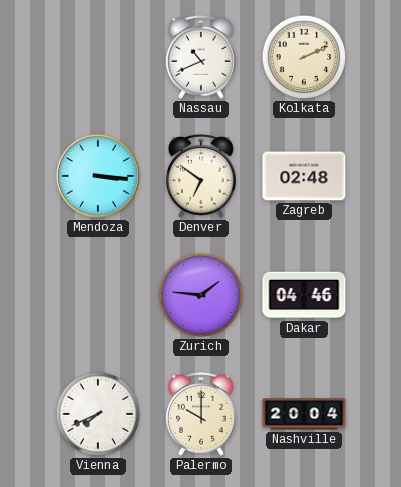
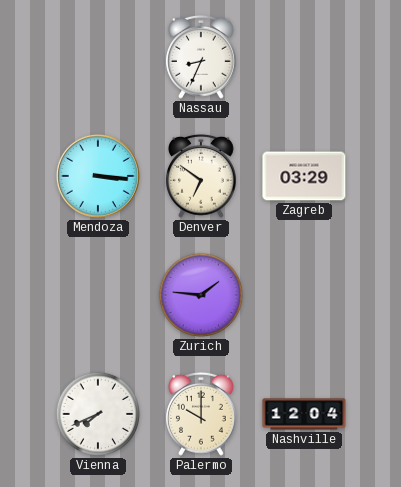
Nassau: 10:41 -> 8:34 (202, 57)
Kolkata: 2:11 -> none (304, 57)
Zagreb: 02:48 -> 03:29 (304, 176)
Dakar: 04:46 -> none (304, 295)
Nashville: 20:04 -> 12:04 (304, 414)
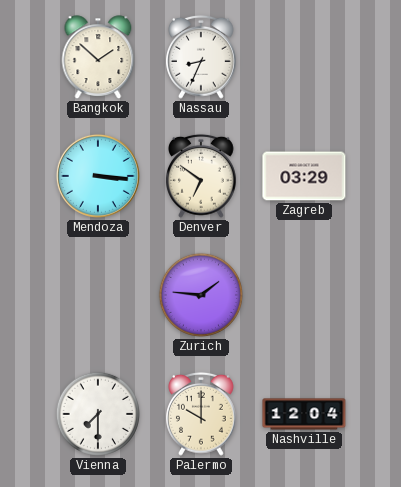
Bangkok: none -> 1:52 (98, 57)
Vienna: 7:41 -> 7:30 (98, 414)
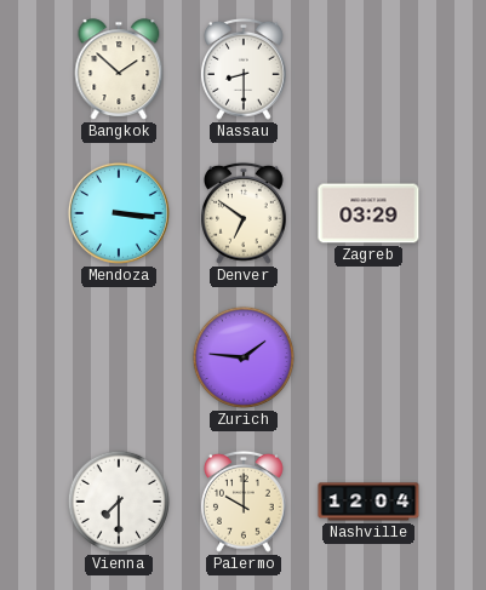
Nassau: 8:34 -> 8:30 (245, 69)
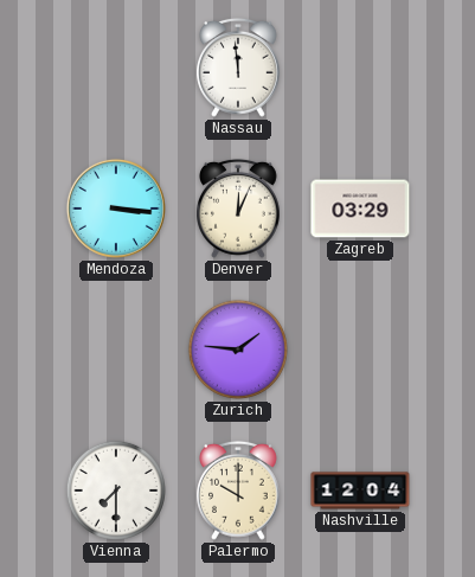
Bangkok: 1:52 -> none (119, 69)
Nassau: 8:30 -> 11:59 (239, 68)
Denver: 6:51 -> 12:04 (239, 209)
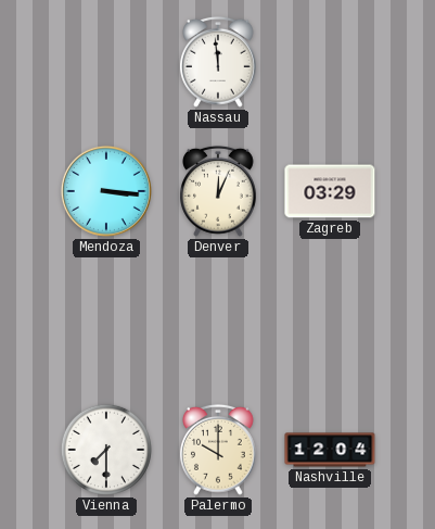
Zurich: 1:46 -> none (238, 350)
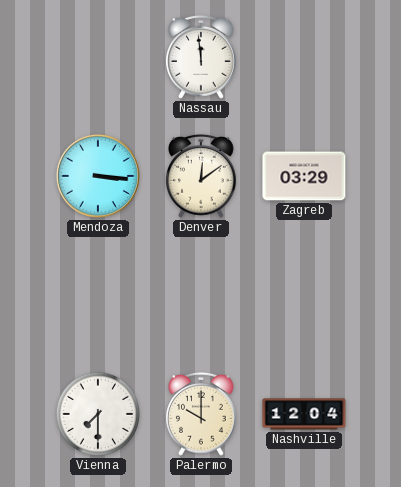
Denver: 12:04 -> 12:09 (202, 176)
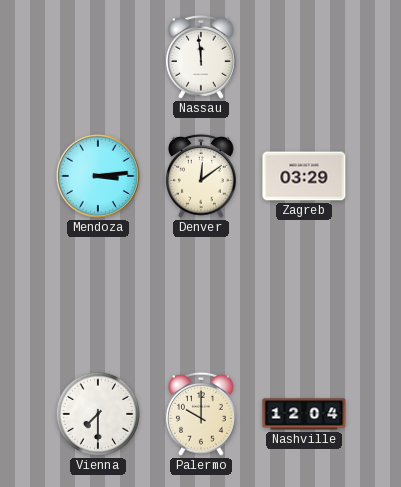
Mendoza: 3:16 -> 3:14 (98, 176)
